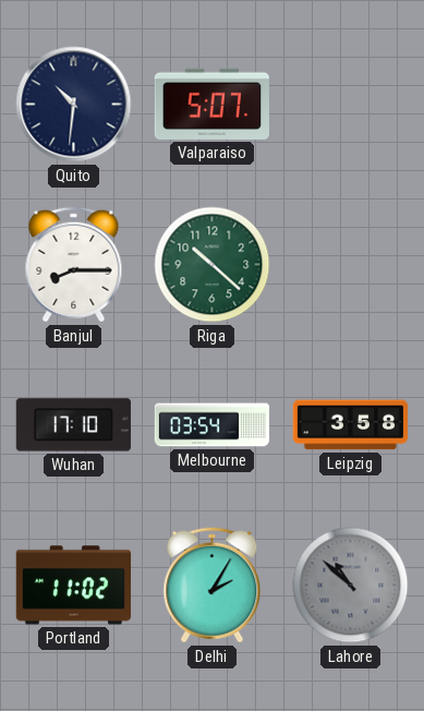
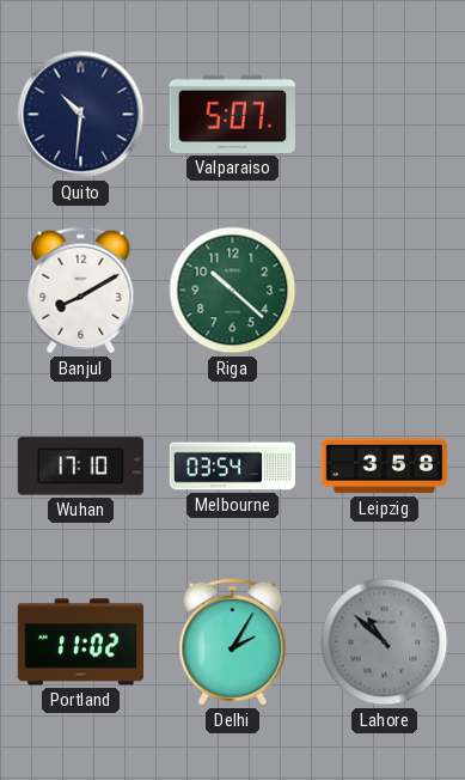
Banjul: 8:15 -> 8:10 (81, 291)
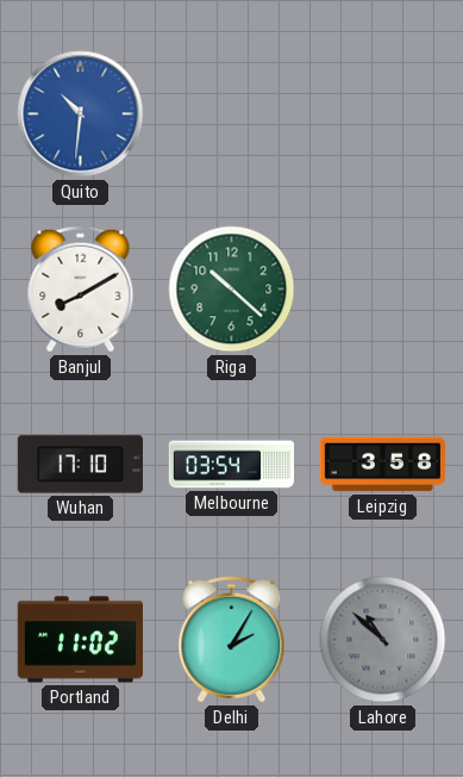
Quito dial: navy -> blue (81, 114)
Valparaiso: 5:07 -> none (232, 114)
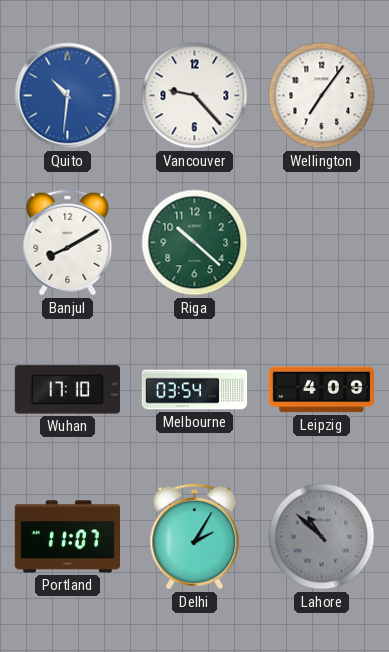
Vancouver: none -> 9:23 (195, 96)
Wellington: none -> 7:06 (322, 96)
Leipzig: 3:58 -> 4:09 (321, 390)
Portland: 11:02 -> 11:07 (67, 537)
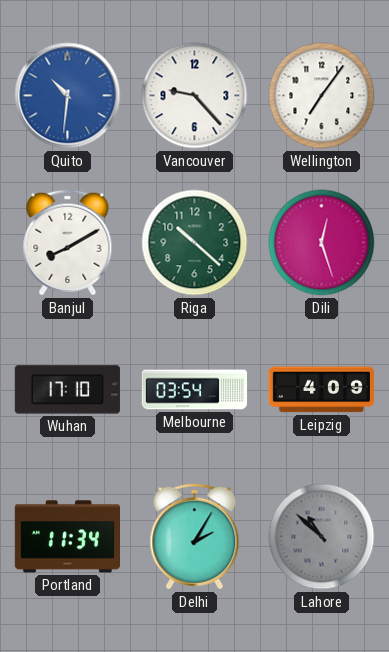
Dili: none -> 12:27 (322, 243)
Portland: 11:07 -> 11:34 (67, 537)
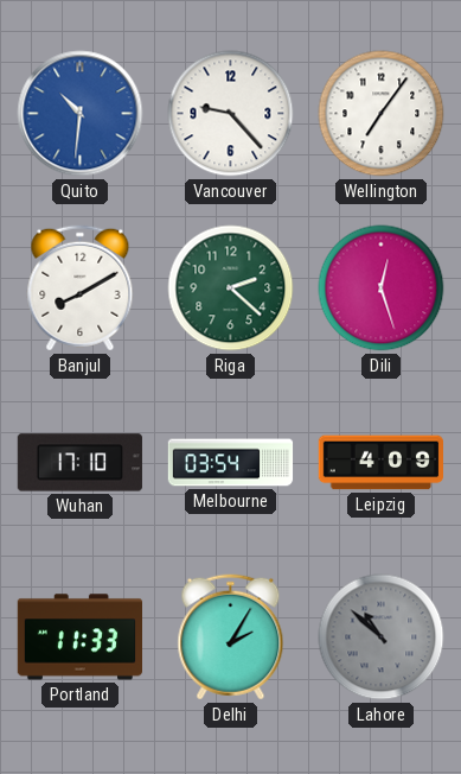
Riga: 10:22 -> 2:22 (231, 288)
Portland: 11:34 -> 11:33 (79, 637)
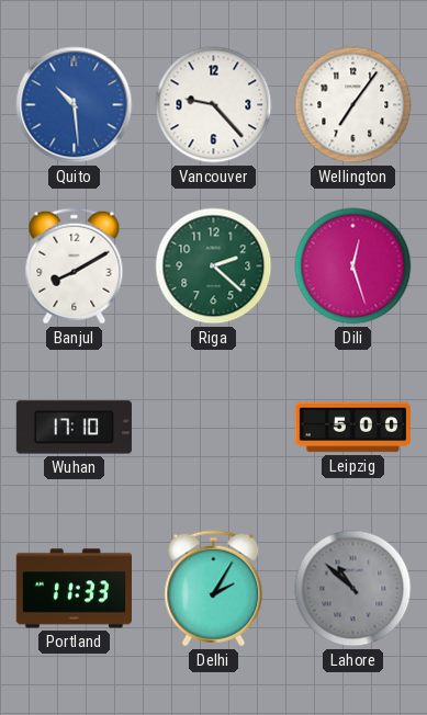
Quito: 10:31 -> 10:29 (75, 105)
Melbourne: 03:54 -> none (231, 463)
Leipzig: 4:09 -> 5:00 (352, 428)
